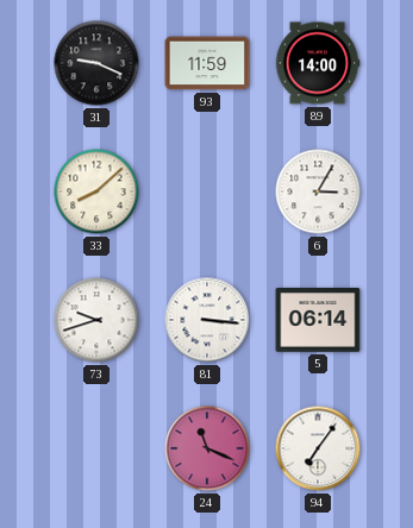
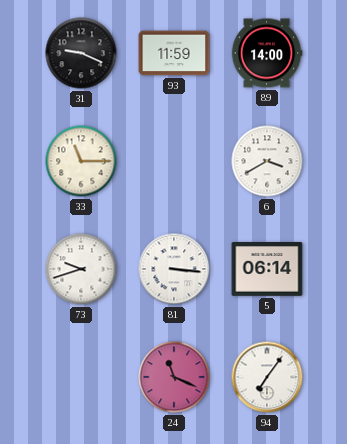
33: 8:08 -> 11:15 (81, 161)
6: 3:05 -> 3:40 (267, 161)
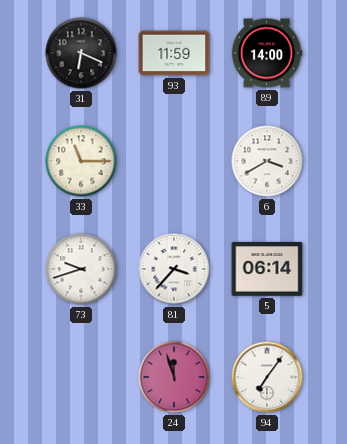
31: 9:19 -> 6:19 (81, 53)
81: 3:16 -> 3:37 (174, 269)
24: 11:19 -> 11:57 (174, 377)
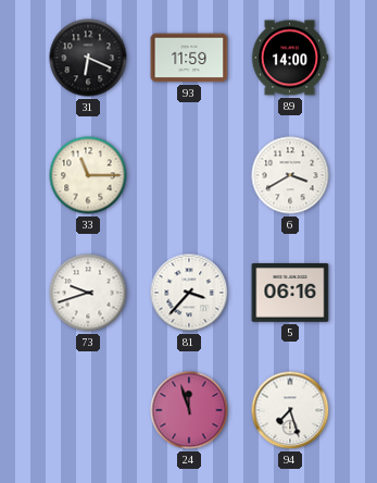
5: 06:14 -> 06:16 (290, 293)
94: 7:06 -> 7:27 (290, 410)
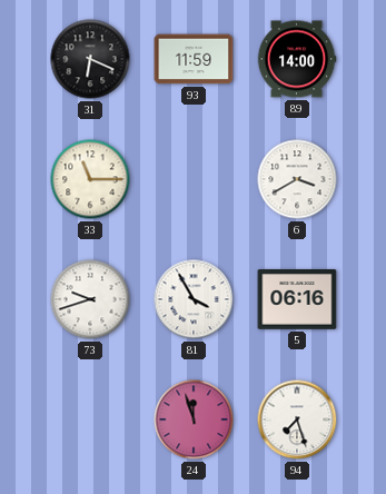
81: 3:37 -> 3:55 (194, 299)
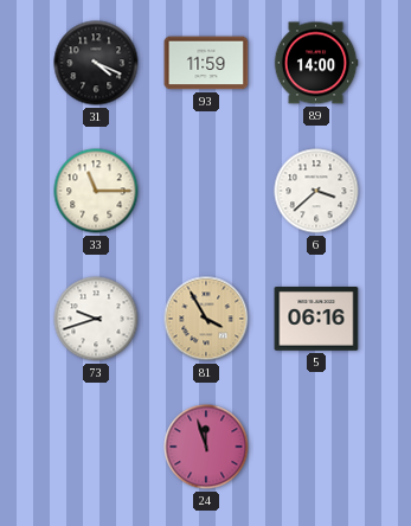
31: 6:19 -> 4:19 (96, 63)
6: 3:40 -> 3:38 (316, 191)
81 dial: white -> champagne (206, 319)
94: 7:27 -> none (297, 419)
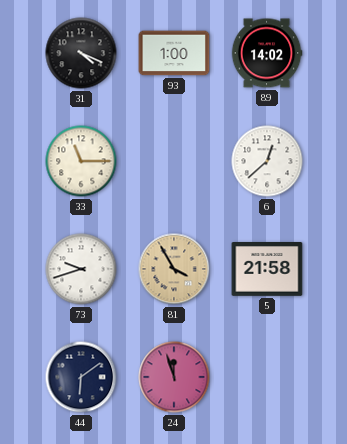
93: 11:59 -> 1:00 (174, 53)
89: 14:00 -> 14:02 (267, 53)
6: 3:38 -> 12:38 (267, 161)
5: 06:16 -> 21:58 (267, 269)
44: none -> 6:09 (81, 377)
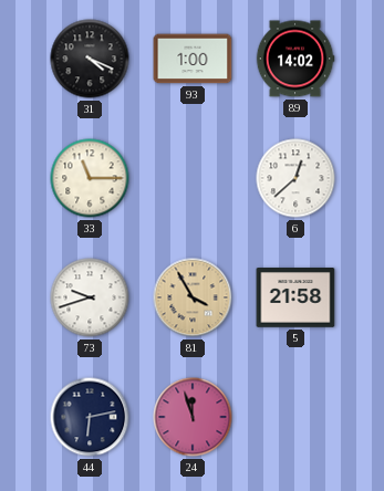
44: 6:09 -> 6:13 (90, 417)
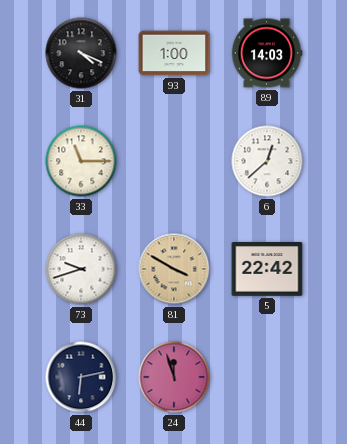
89: 14:02 -> 14:03 (267, 53)
81: 3:55 -> 3:50 (174, 269)
5: 21:58 -> 22:42 (267, 269)
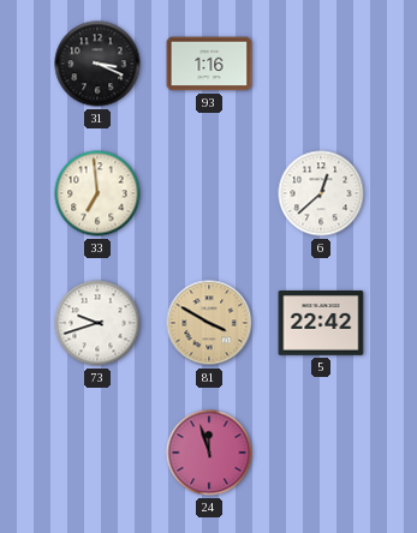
31: 4:19 -> 3:19 (97, 64)
93: 1:00 -> 1:16 (209, 64)
89: 14:03 -> none (267, 53)
33: 11:15 -> 6:59 (97, 193)
44: 6:13 -> none (81, 377)
